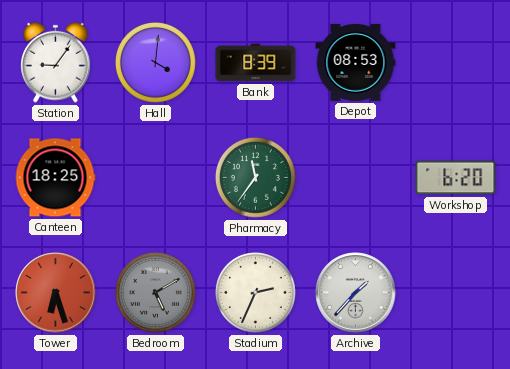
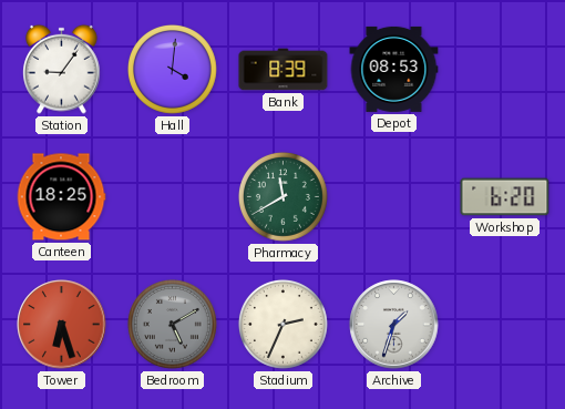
Pharmacy: 11:36 -> 11:40 (282, 196)
Archive: 1:37 -> 1:33 (394, 325)
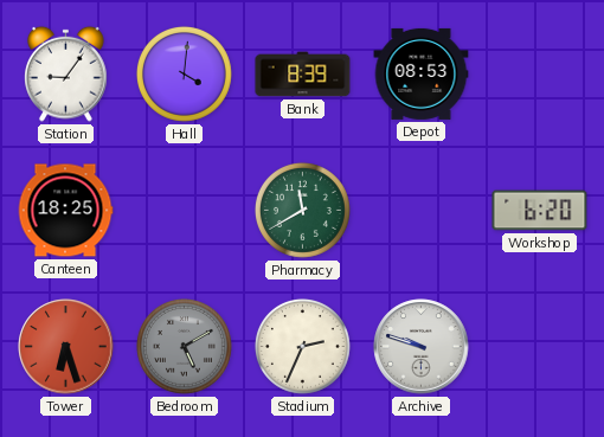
Archive: 1:33 -> 9:48 (422, 347)
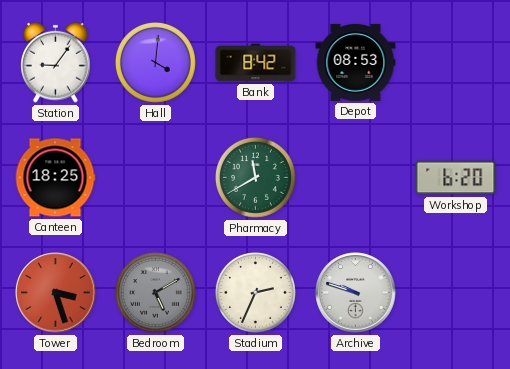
Bank: 8:39 -> 8:42 (256, 63)
Tower: 6:27 -> 3:27 (56, 293)
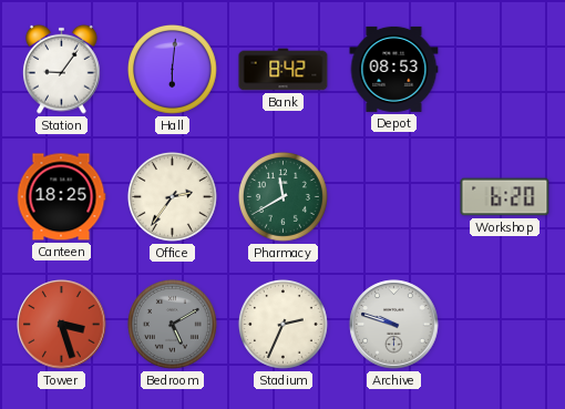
Hall: 4:01 -> 6:01 (172, 69)
Office: none -> 2:36 (172, 196)
